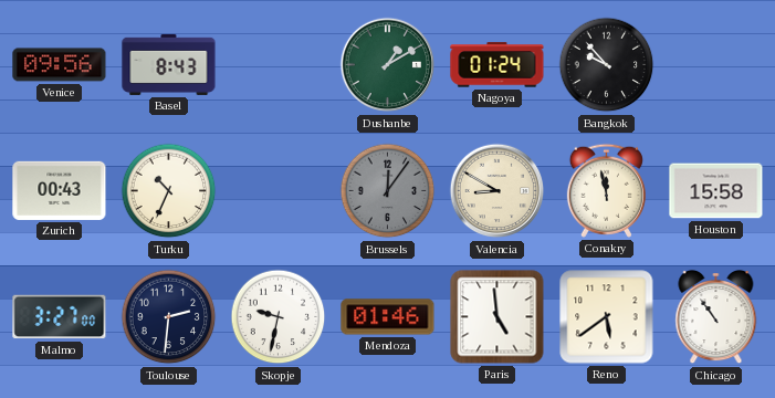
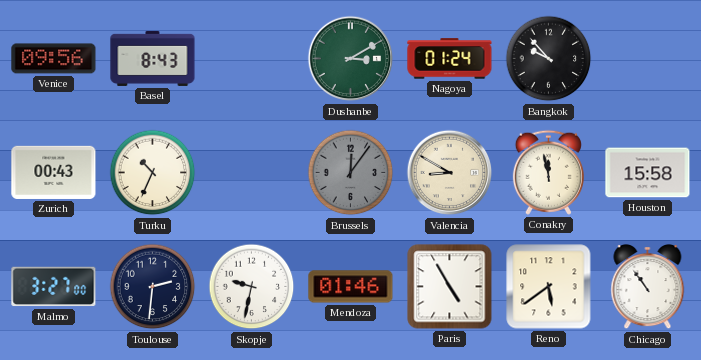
Dushanbe: 1:10 -> 3:10 (351, 59)
Paris: 4:59 -> 4:55 (450, 287)
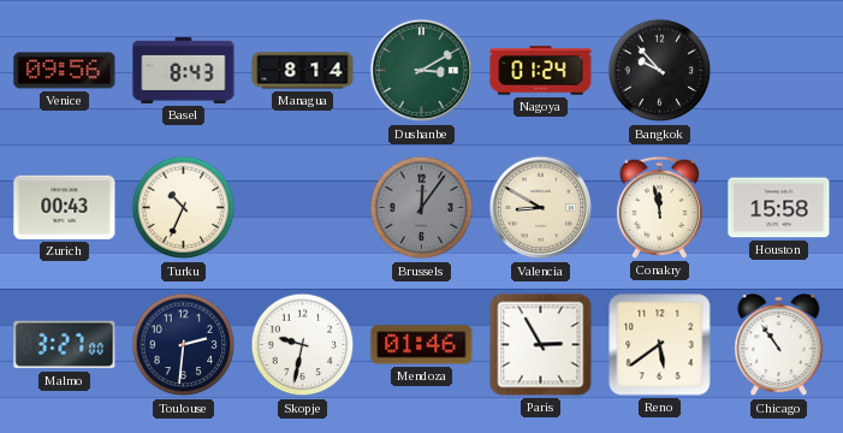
Managua: none -> 8:14 (303, 71)
Paris: 4:55 -> 2:55 (541, 345)
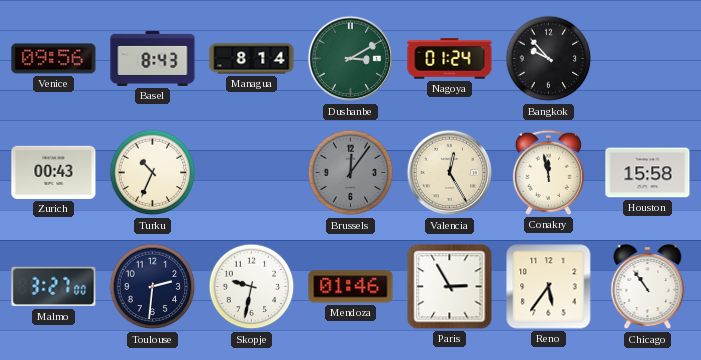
Valencia: 8:50 -> 12:25 (450, 173)
Reno: 5:39 -> 5:36 (549, 287)
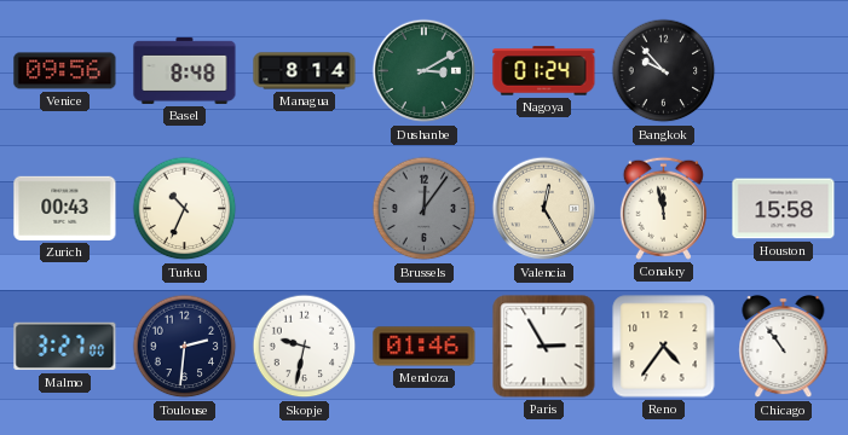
Basel: 8:43 -> 8:48 (185, 70)
Reno: 5:36 -> 4:36 (664, 347)
